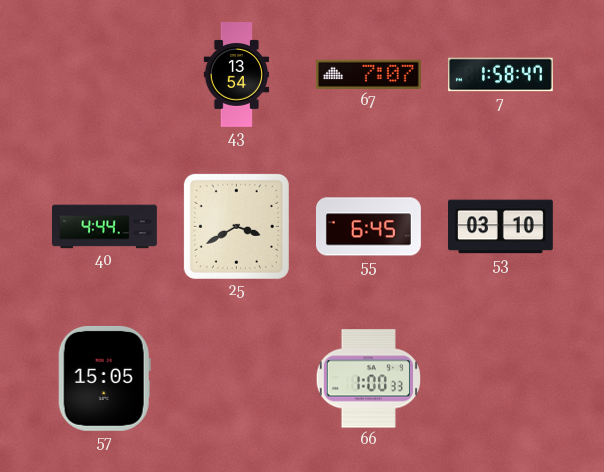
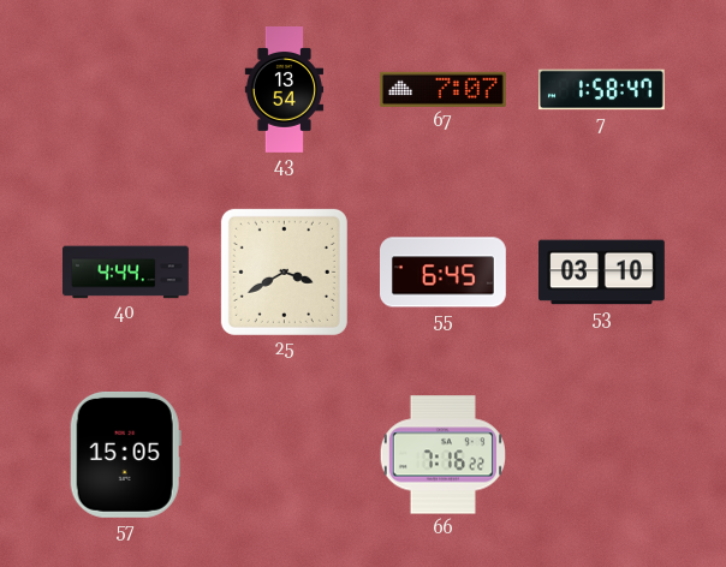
66: 1:00 -> 7:16 (442, 455)
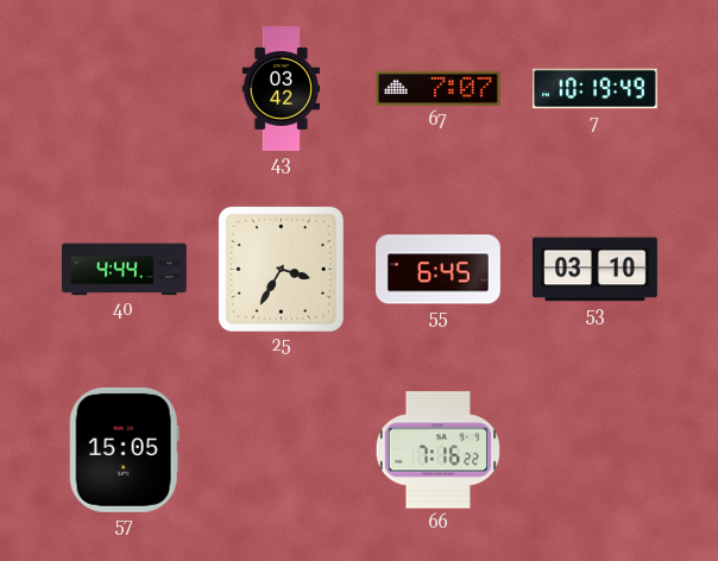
43: 13:54 -> 03:42 (282, 89)
7: 1:58 -> 10:19 (596, 89)
25: 3:40 -> 3:35 (281, 269)
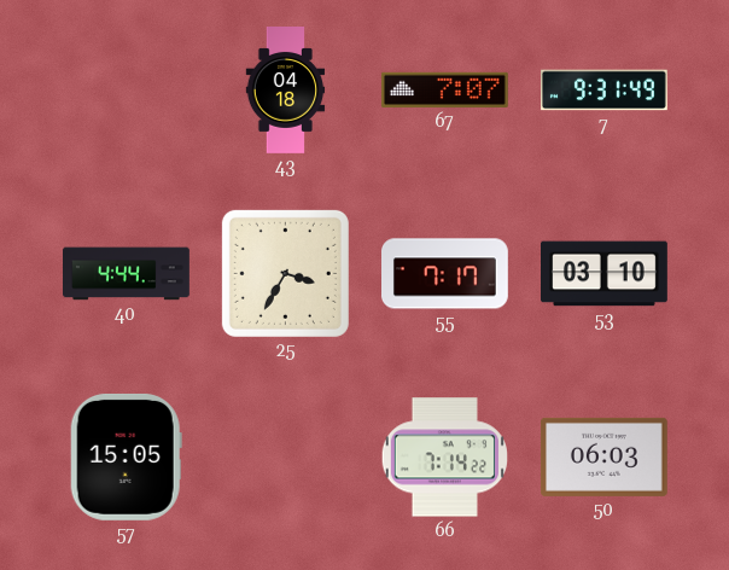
43: 03:42 -> 04:18 (286, 91)
7: 10:19 -> 9:31 (605, 91)
55: 6:45 -> 7:17 (445, 274)
66: 7:16 -> 7:14 (444, 458)
50: none -> 06:03 (603, 456)
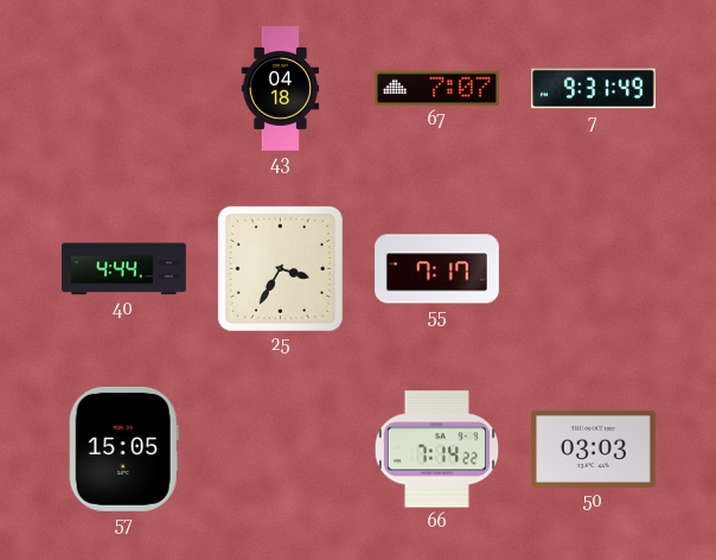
53: 03:10 -> none (605, 274)
50: 06:03 -> 03:03 (593, 448)
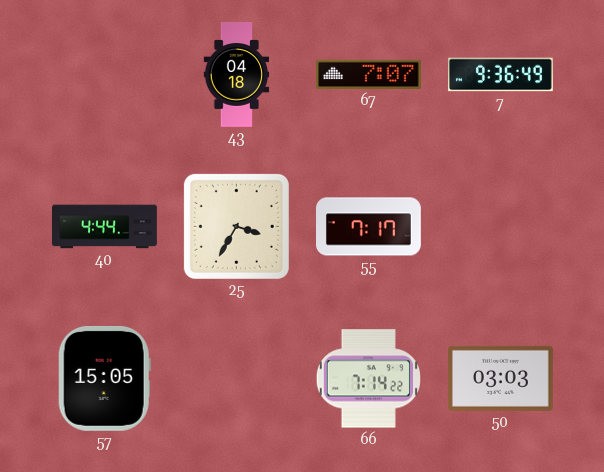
7: 9:31 -> 9:36 (501, 75)
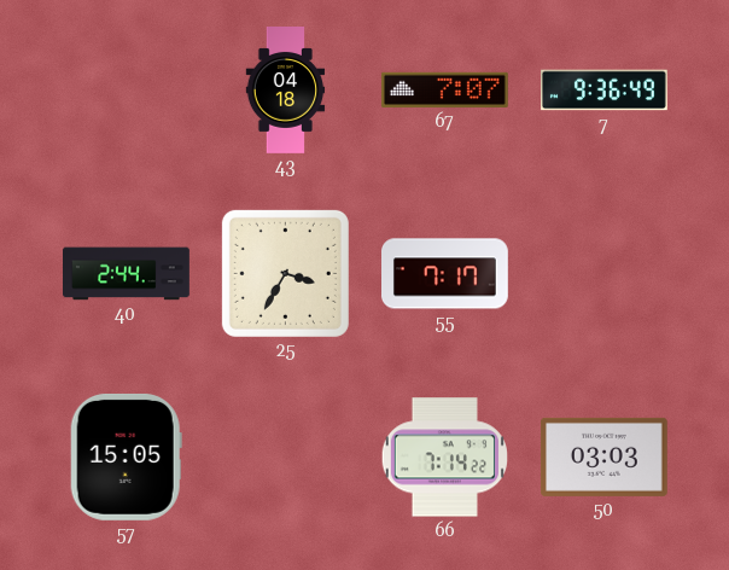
40: 4:44 -> 2:44 (127, 274)
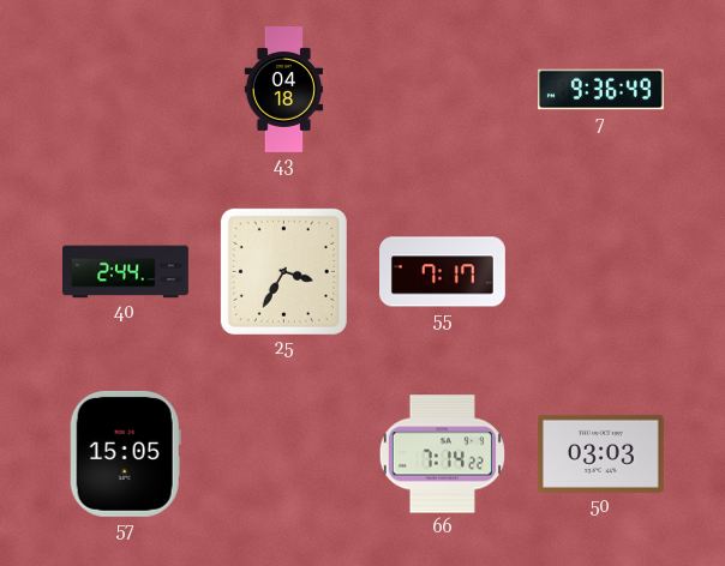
67: 7:07 -> none (445, 89)
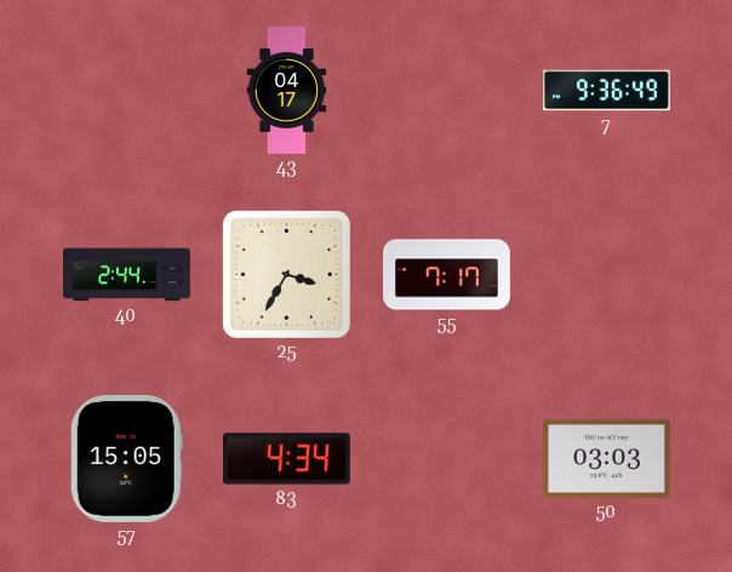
43: 04:18 -> 04:17 (287, 91)
83: none -> 4:34 (286, 459)
66: 7:14 -> none (442, 454)
